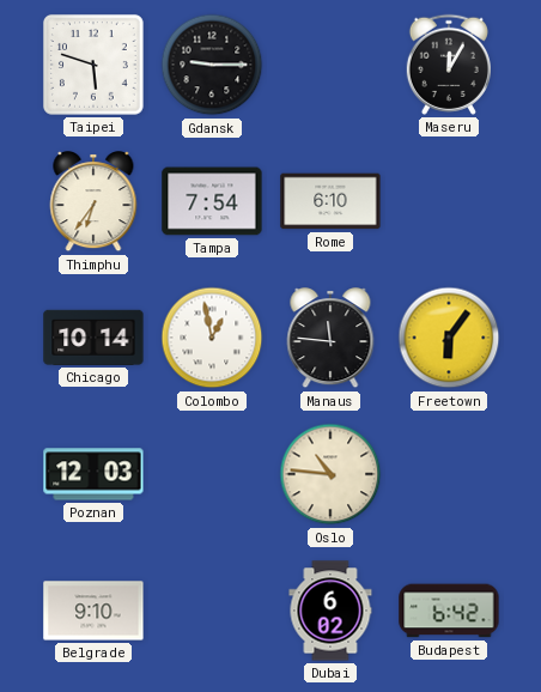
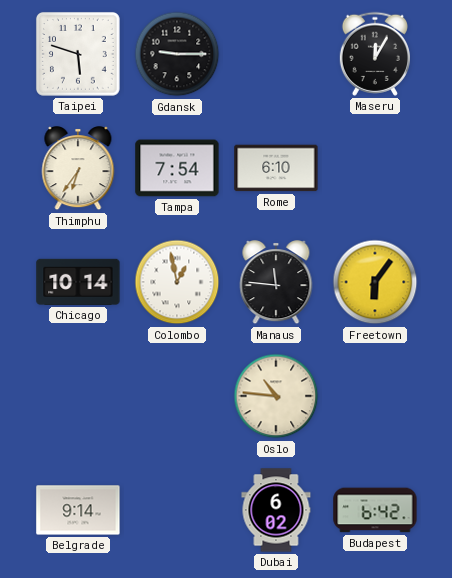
Poznan: 12:03 -> none (93, 474)
Belgrade: 9:10 -> 9:14 (78, 510)
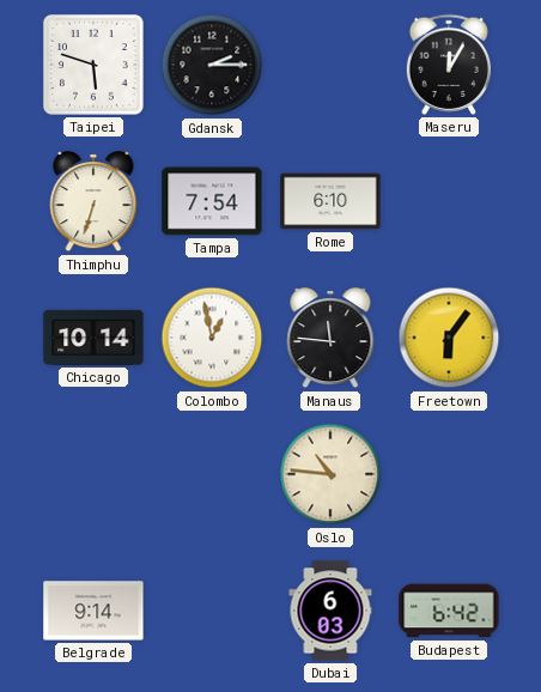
Gdansk: 9:15 -> 2:15 (212, 65)
Thimphu: 6:36 -> 6:33 (93, 202)
Dubai: 6:02 -> 6:03 (330, 611)
